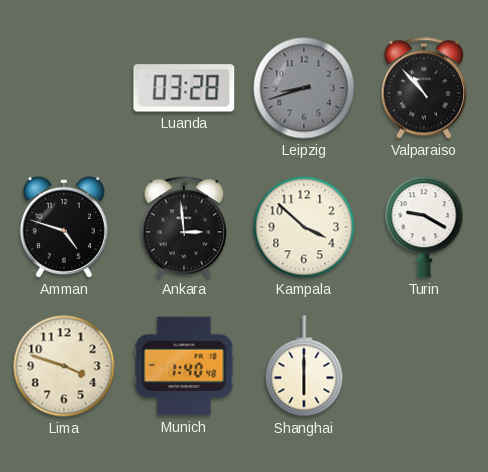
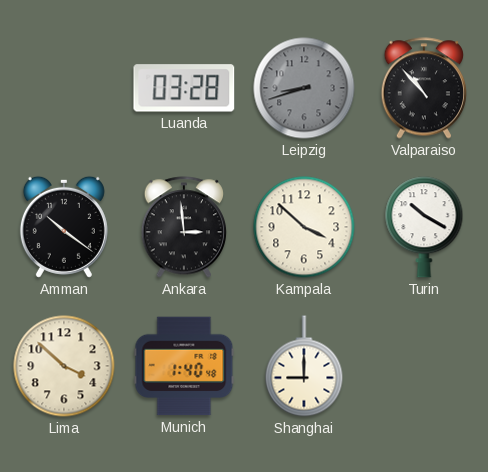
Amman: 4:48 -> 10:21 (64, 227)
Turin: 9:20 -> 10:20 (424, 227)
Lima: 3:48 -> 3:52 (64, 366)
Shanghai: 6:00 -> 9:00 (304, 366)
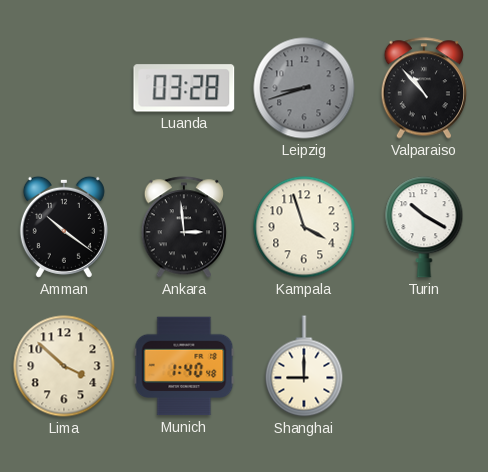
Kampala: 3:52 -> 3:57 (304, 227)
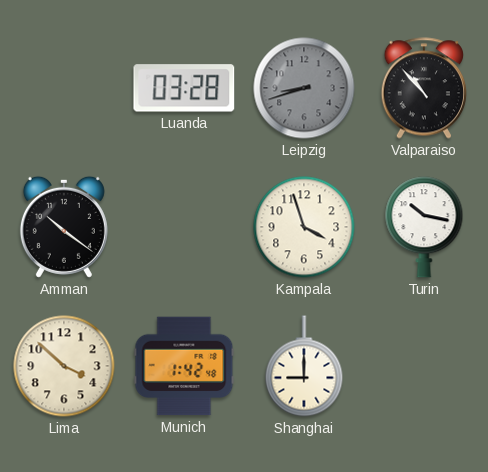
Ankara: 2:59 -> none (183, 227)
Turin: 10:20 -> 10:17 (424, 227)
Munich: 1:40 -> 1:42 (184, 366)
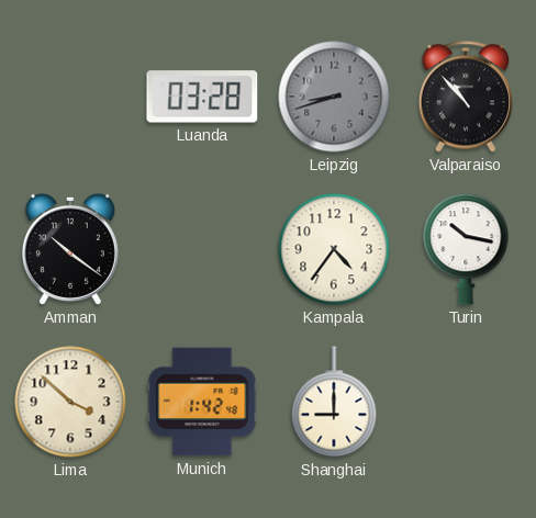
Kampala: 3:57 -> 4:36 (334, 249)
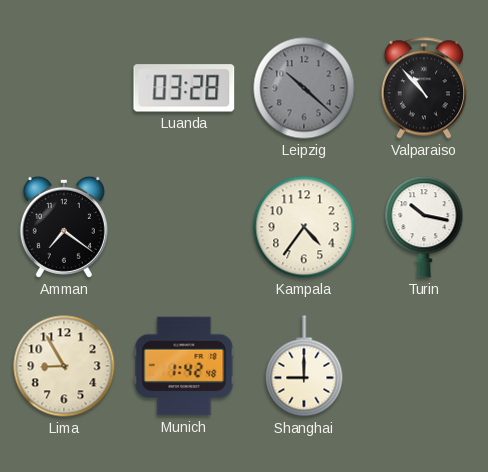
Leipzig: 8:42 -> 10:22 (304, 88)
Amman: 10:21 -> 7:21 (64, 227)
Lima: 3:52 -> 8:55 (64, 366)
